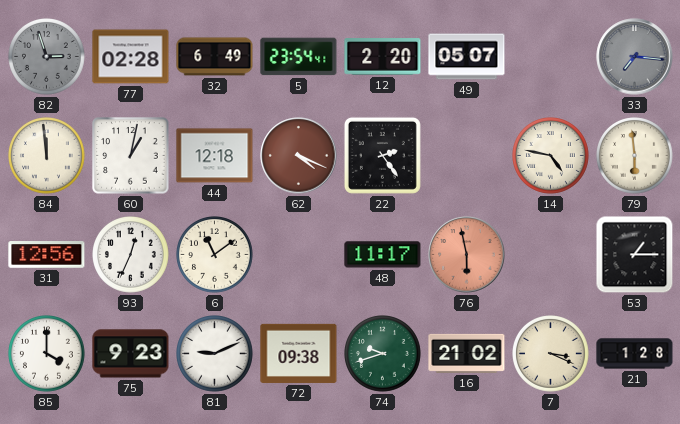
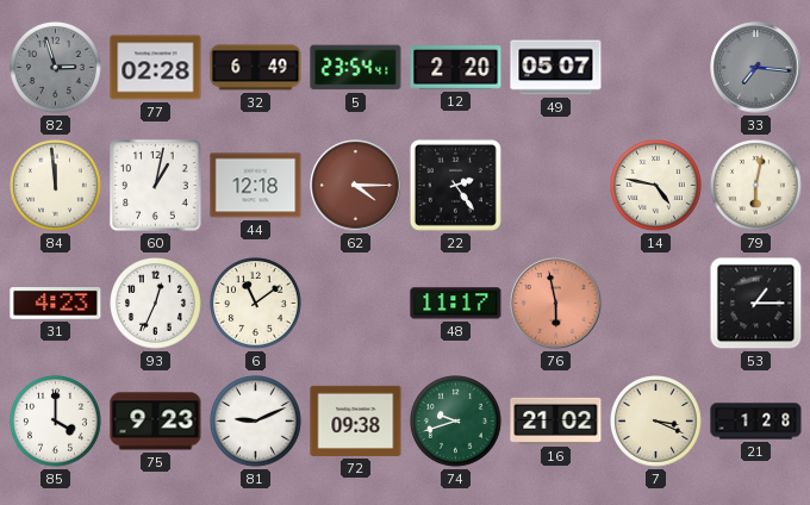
62: 4:19 -> 4:15 (356, 186)
79: 5:59 -> 6:02 (756, 186)
31: 12:56 -> 4:23 (56, 304)
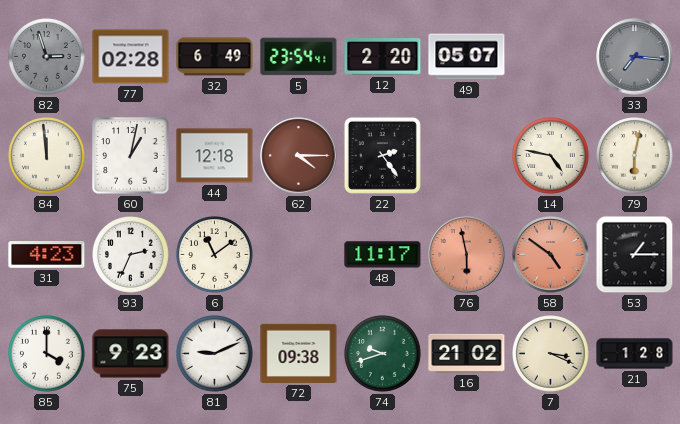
93: 12:34 -> 2:34 (131, 255)
58: none -> 4:51 (551, 255)
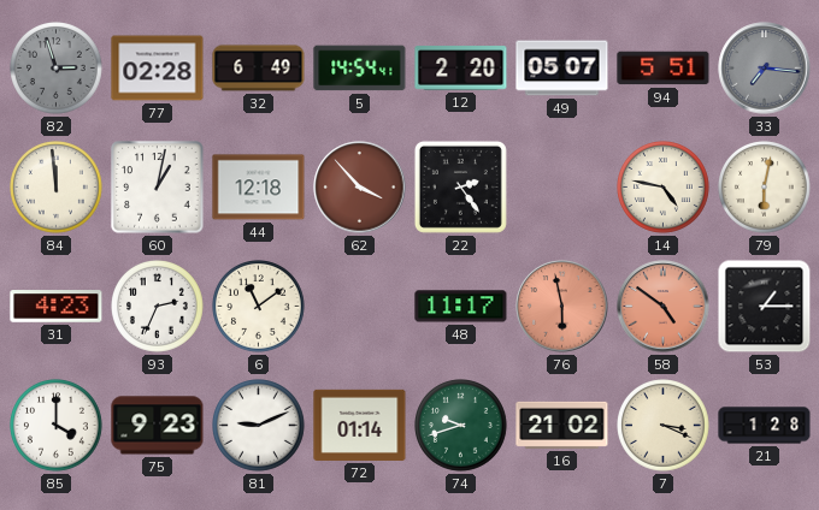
5: 23:54 -> 14:54 (360, 69)
94: none -> 5:51 (664, 69)
62: 4:15 -> 3:53 (360, 188)
72: 09:38 -> 01:14 (360, 425)
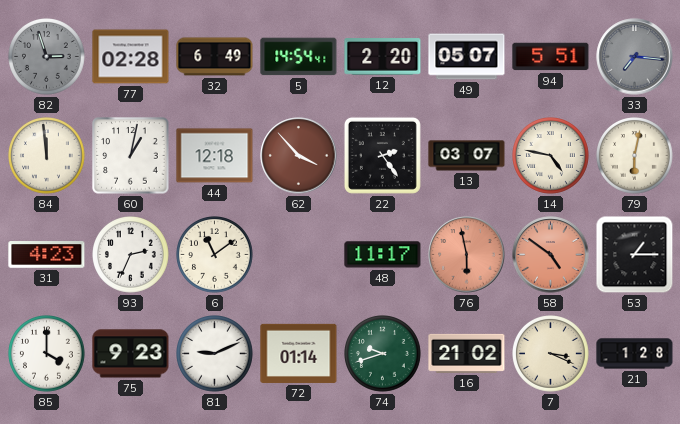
13: none -> 03:07 (467, 156)
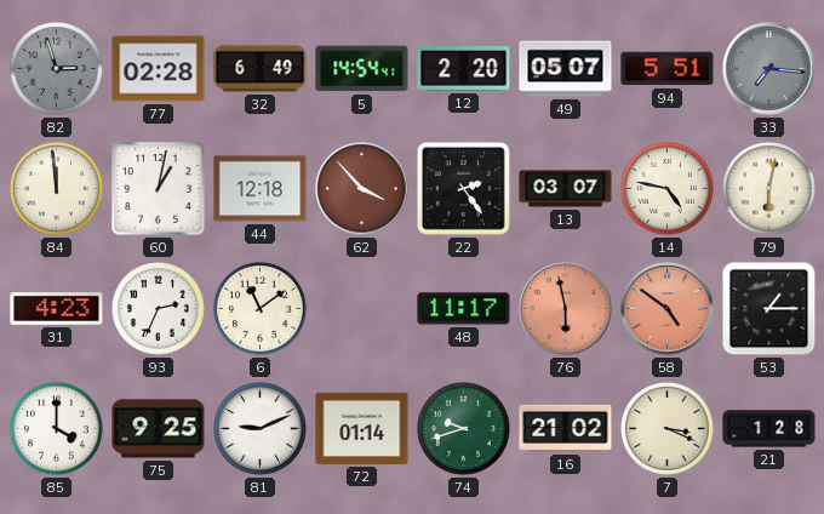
75: 9:23 -> 9:25 (159, 429)
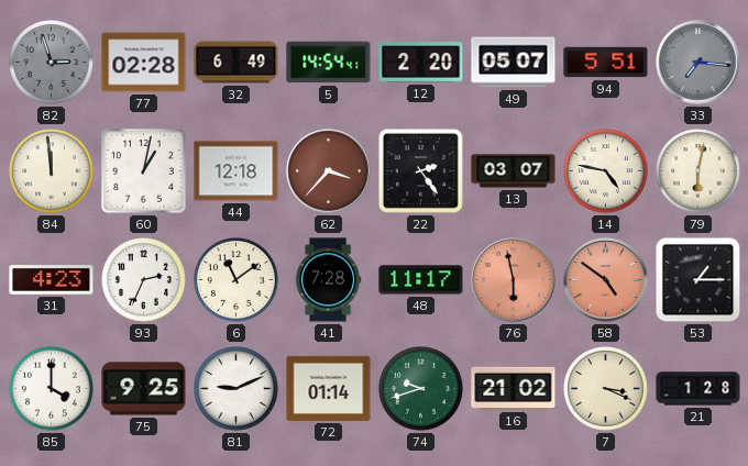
62: 3:53 -> 3:37 (329, 171)
41: none -> 7:28 (328, 280)
